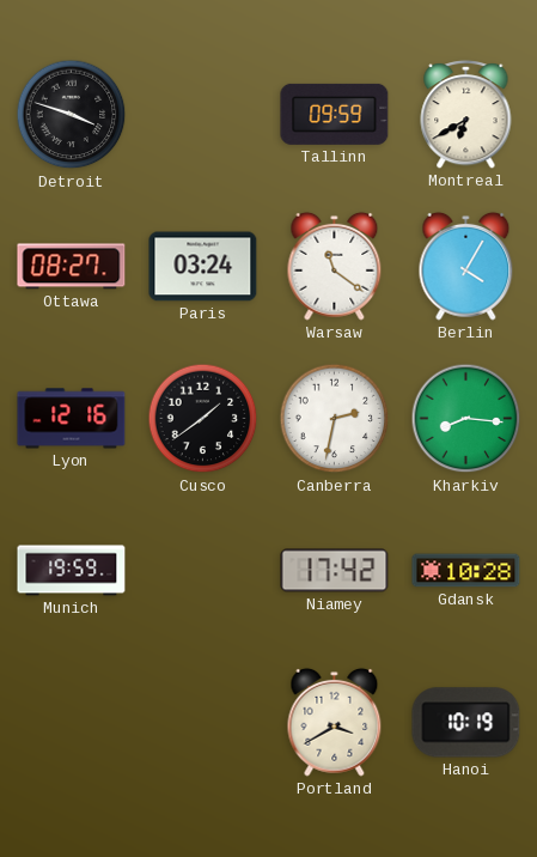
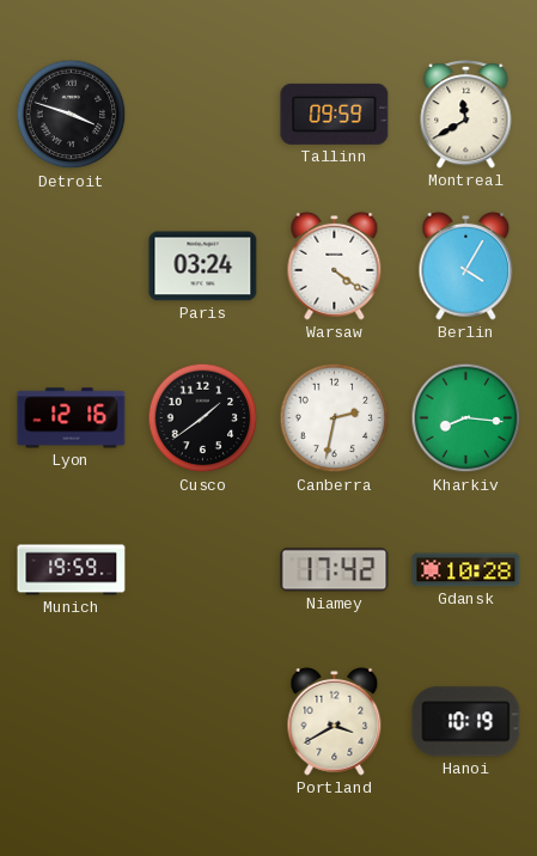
Montreal: 6:40 -> 11:40 (466, 114)
Ottawa: 08:27 -> none (72, 267)
Warsaw: 11:21 -> 4:21 (335, 265)
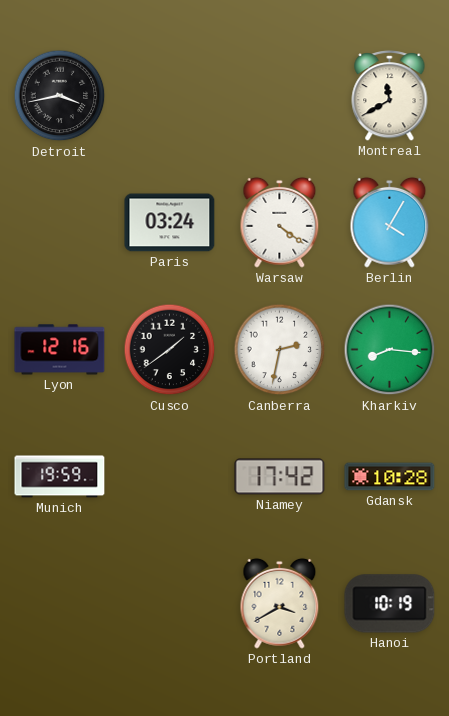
Detroit: 3:48 -> 3:43 (60, 96)
Tallinn: 09:59 -> none (335, 114)
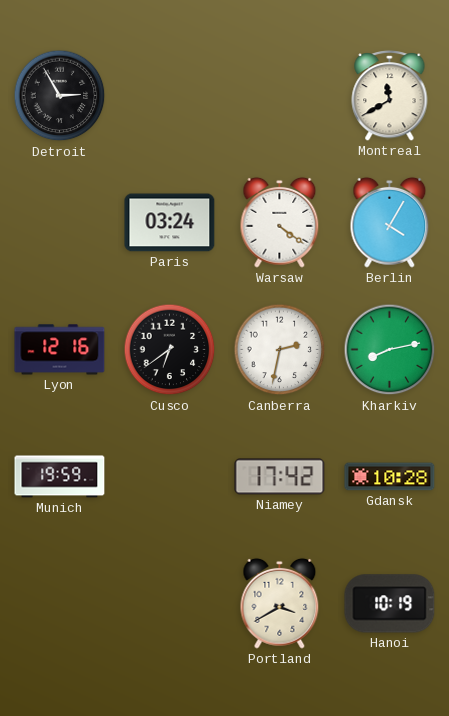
Detroit: 3:43 -> 2:55 (60, 96)
Cusco: 1:39 -> 6:39 (170, 350)
Kharkiv: 8:16 -> 8:13 (390, 350)
